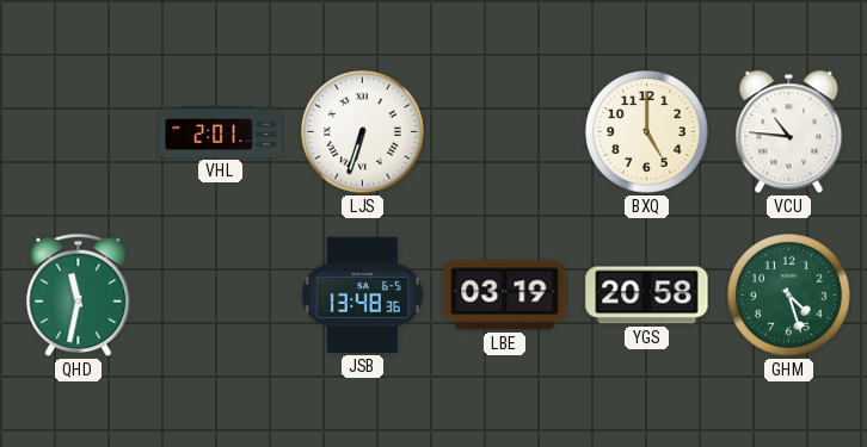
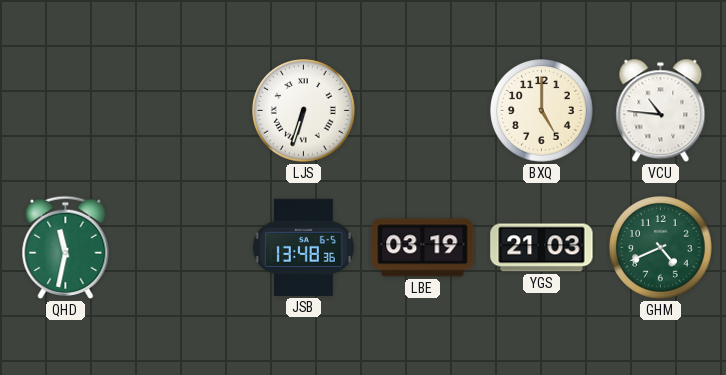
VHL: 2:01 -> none (221, 131)
YGS: 20:58 -> 21:03 (542, 248)
GHM: 4:27 -> 4:41 (661, 248)
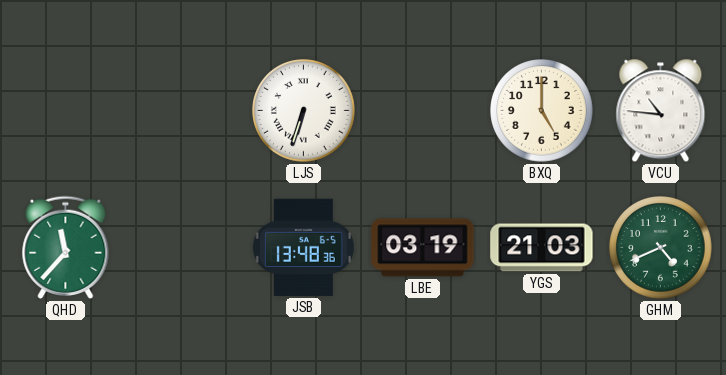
QHD: 11:32 -> 11:37 (66, 247)
